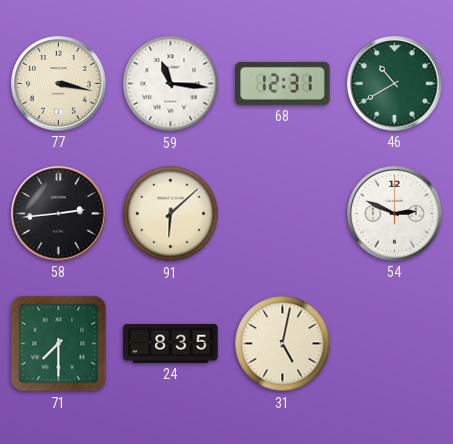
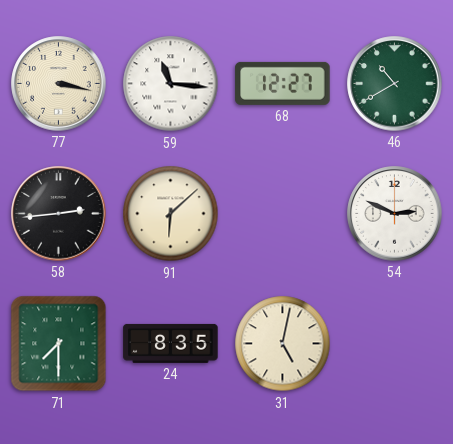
68: 12:31 -> 12:27 (283, 83)
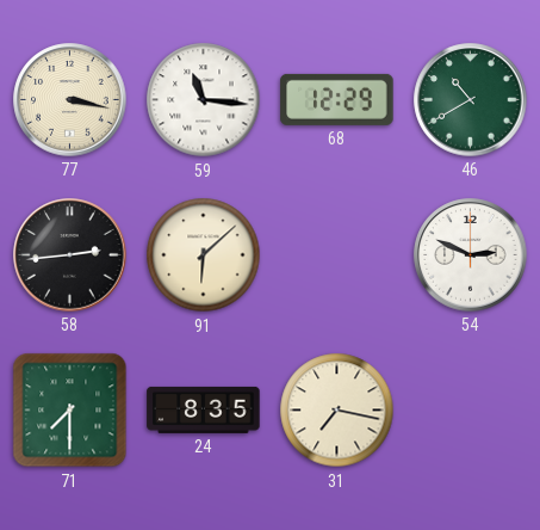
68: 12:27 -> 12:29 (337, 99)
31: 5:02 -> 7:17 (337, 411)
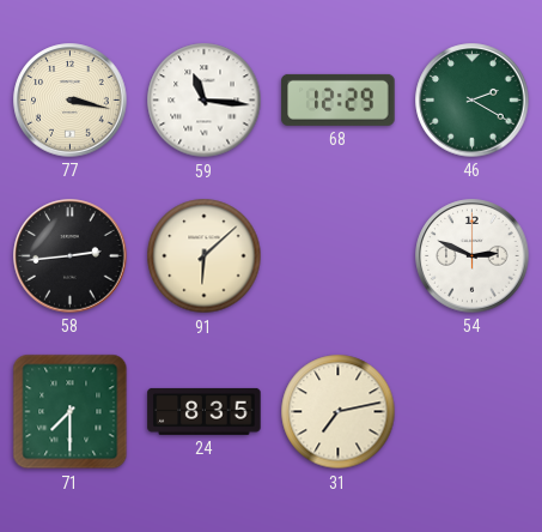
46: 10:40 -> 2:20 (473, 101)
31: 7:17 -> 7:13 (339, 412)
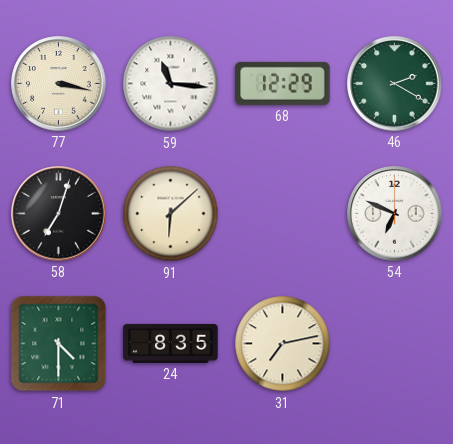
58: 2:44 -> 7:03 (59, 214)
54: 2:49 -> 6:49 (395, 214)
71: 7:30 -> 4:30 (59, 344)
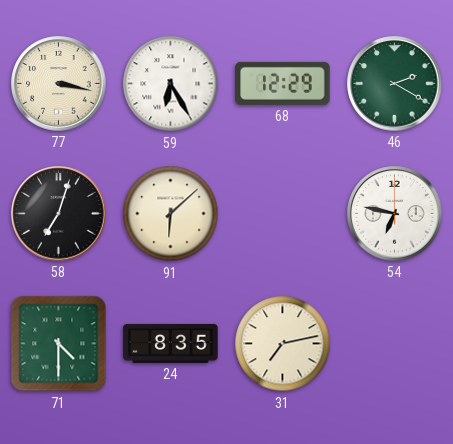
59: 11:16 -> 6:25 (171, 84)
54: 6:49 -> 6:47 (395, 214)
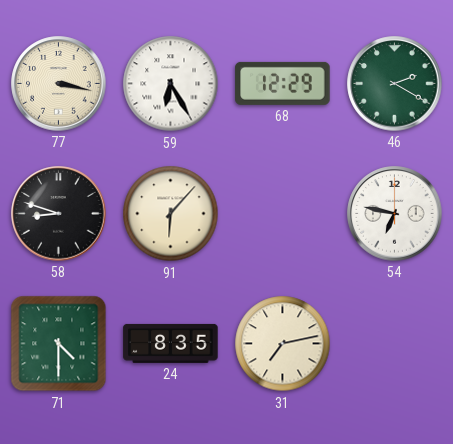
58: 7:03 -> 8:48 (59, 214)
91: 6:08 -> 6:07 (171, 214)
